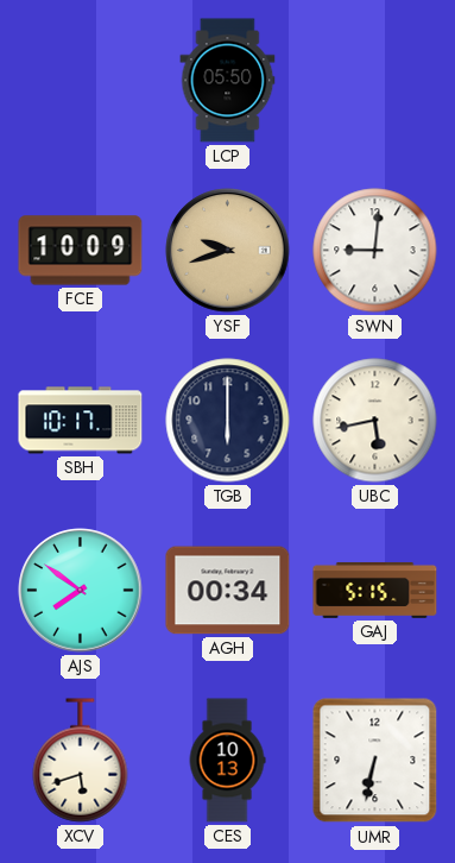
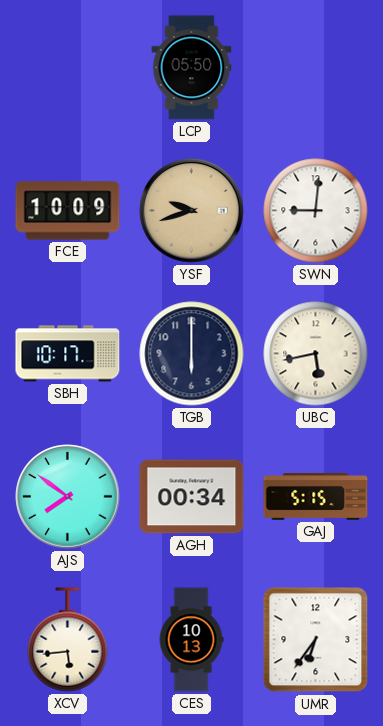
XCV: 5:42 -> 5:44 (68, 640)
UMR: 6:32 -> 6:36 (316, 640)
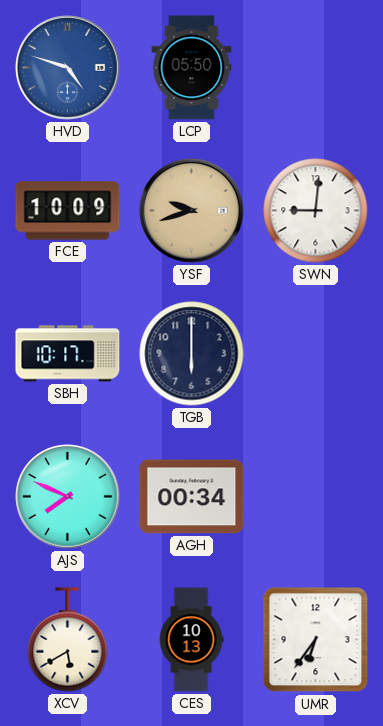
HVD: none -> 4:48 (68, 68)
UBC: 5:43 -> none (316, 354)
AJS: 7:51 -> 7:49 (68, 497)
GAJ: 5:15 -> none (316, 496)
XCV: 5:44 -> 5:40 (68, 640)
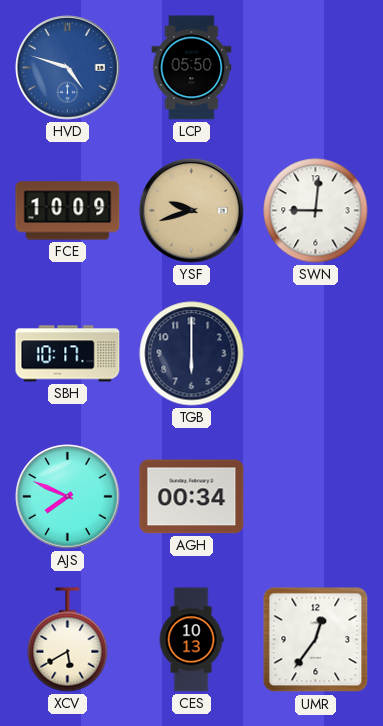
UMR: 6:36 -> 12:36 (316, 640)
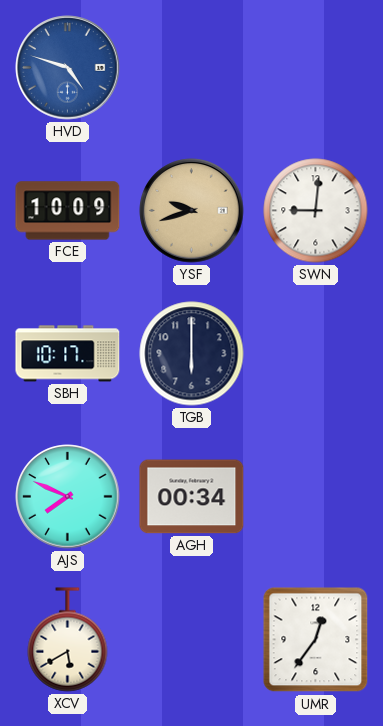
LCP: 05:50 -> none (192, 68)
CES: 10:13 -> none (191, 640)
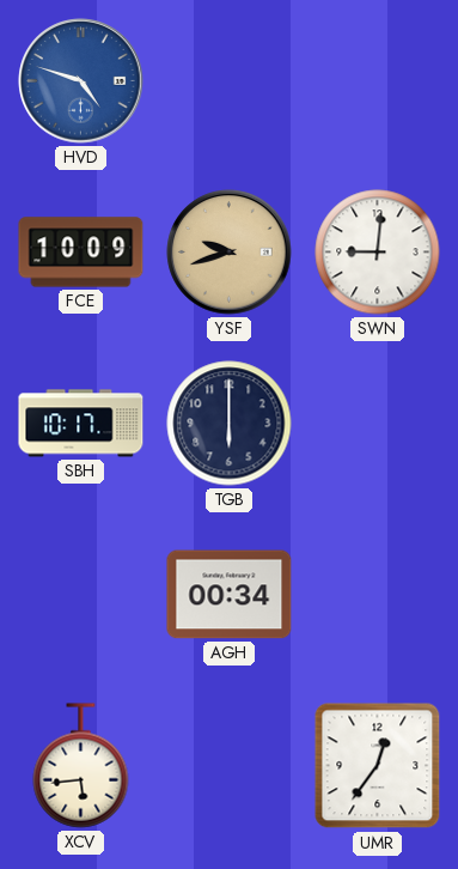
AJS: 7:49 -> none (68, 497)
XCV: 5:40 -> 5:44 (81, 766)
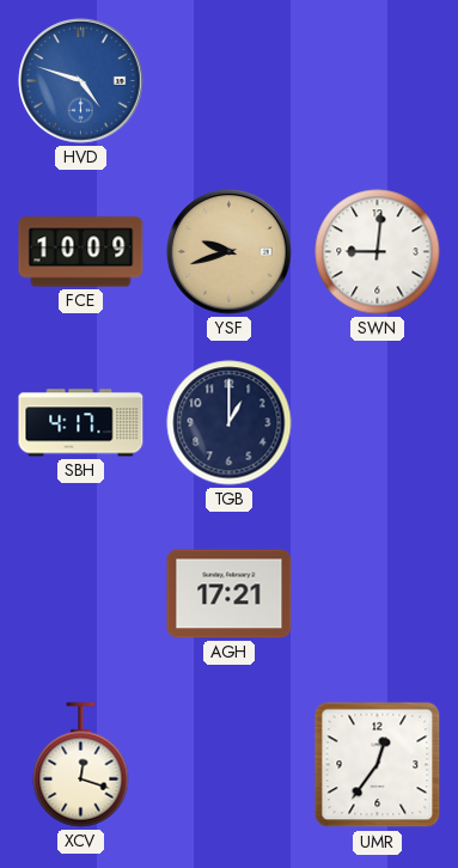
SBH: 10:17 -> 4:17 (81, 423)
TGB: 6:00 -> 1:00 (230, 423)
AGH: 00:34 -> 17:21 (230, 594)
XCV: 5:44 -> 12:18 (81, 765)
